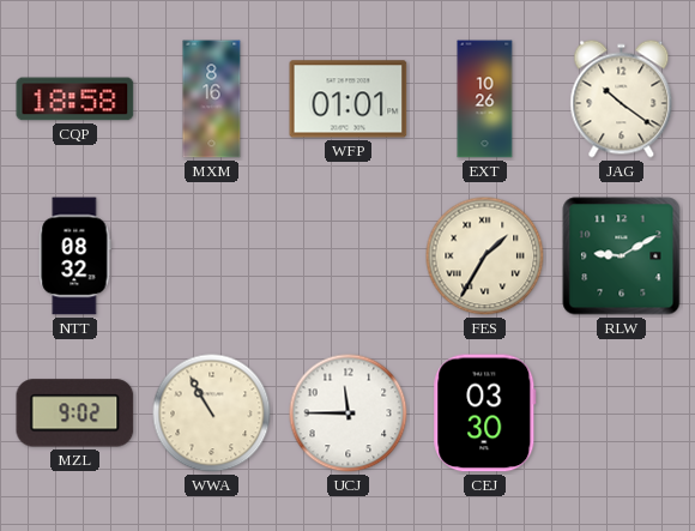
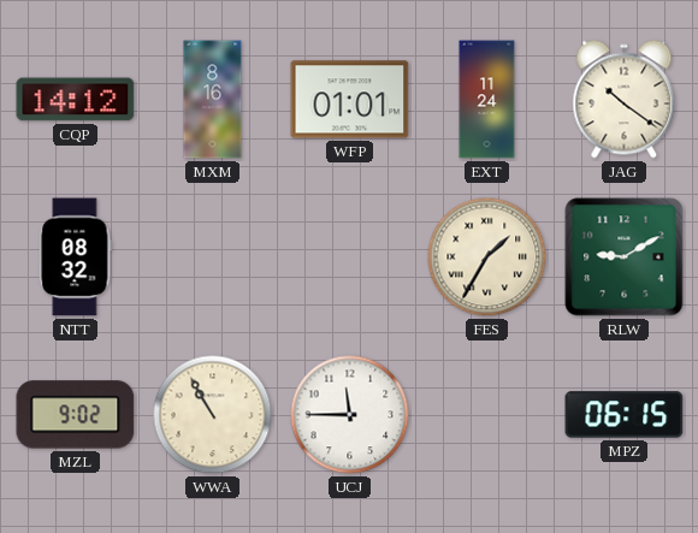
CQP: 18:58 -> 14:12 (76, 100)
EXT: 10:26 -> 11:24 (487, 100)
CEJ: 03:30 -> none (485, 414)
MPZ: none -> 06:15 (625, 415)
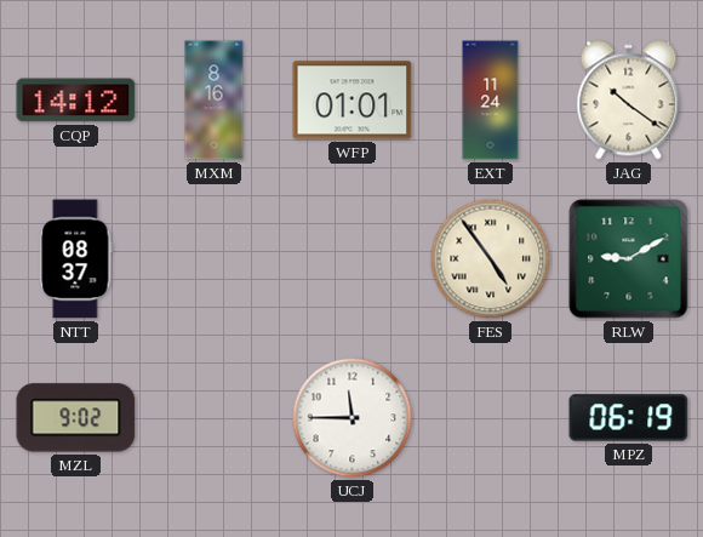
NTT: 08:32 -> 08:37 (76, 259)
FES: 1:35 -> 4:54 (491, 259)
WWA: 10:55 -> none (213, 415)
MPZ: 06:15 -> 06:19 (629, 418)
